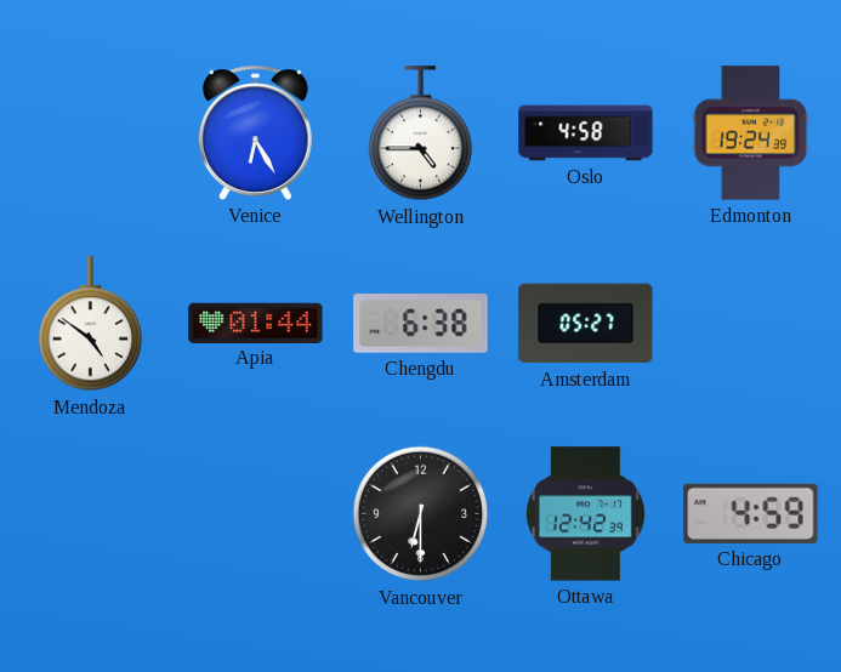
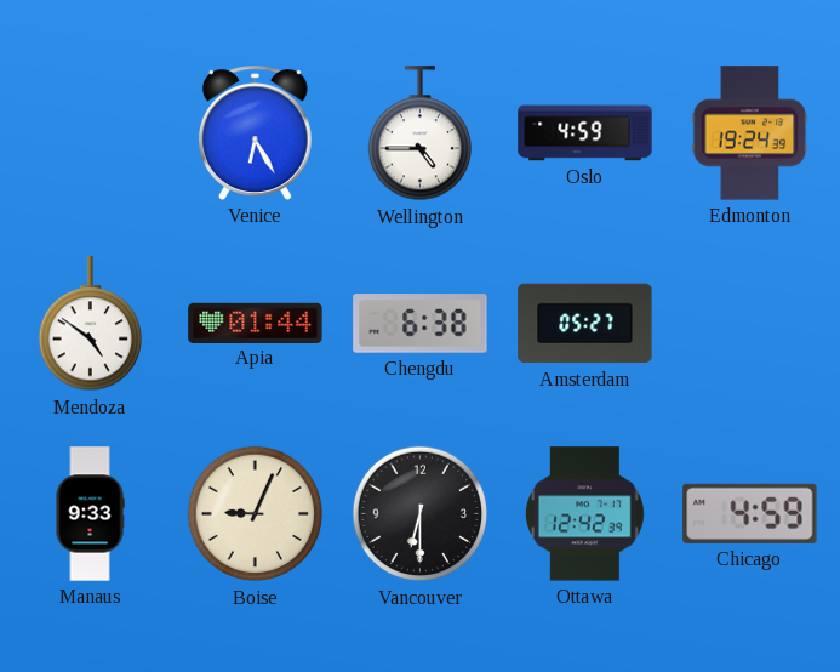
Oslo: 4:58 -> 4:59 (585, 133)
Manaus: none -> 9:33 (90, 514)
Boise: none -> 9:04 (256, 514)
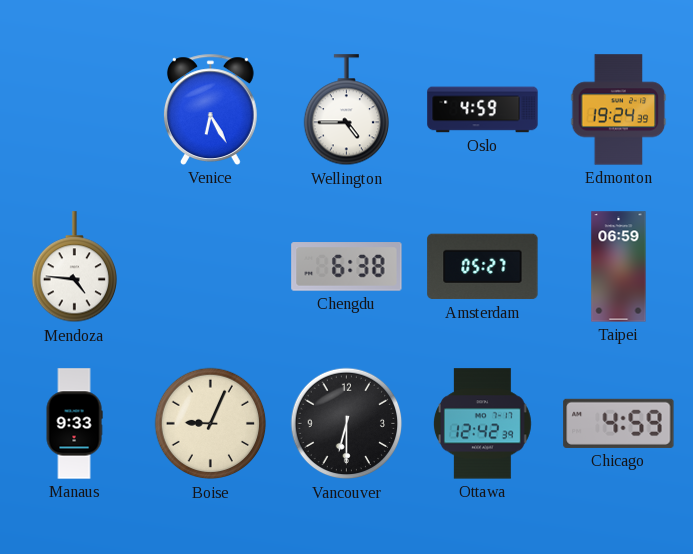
Mendoza: 4:51 -> 4:46 (74, 267)
Apia: 01:44 -> none (256, 323)
Taipei: none -> 06:59 (619, 267)
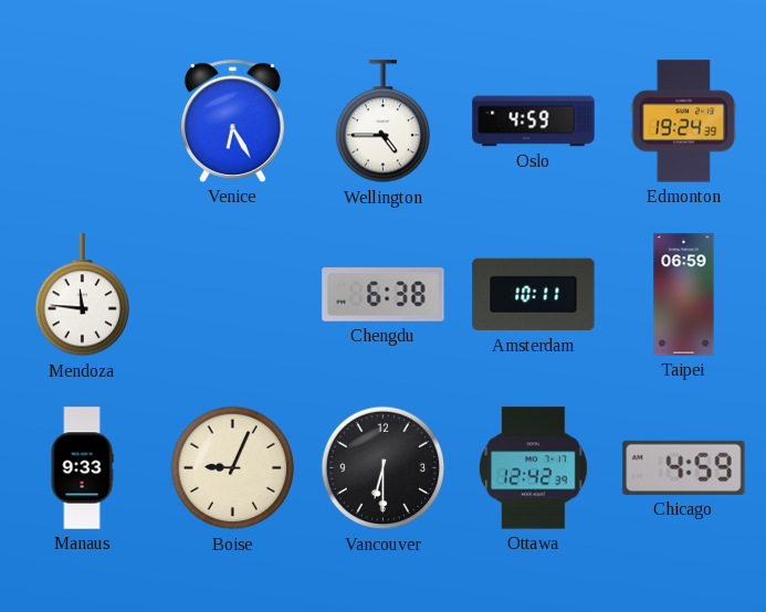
Mendoza: 4:46 -> 11:46 (82, 295)
Amsterdam: 05:27 -> 10:11 (534, 295)
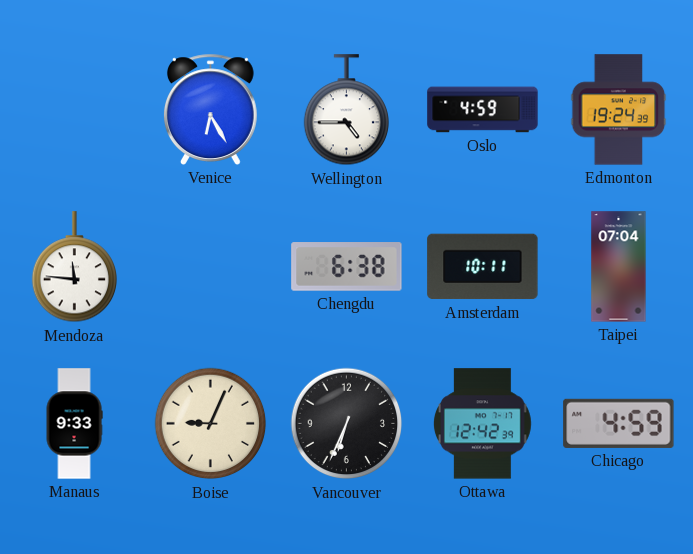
Taipei: 06:59 -> 07:04 (619, 267)
Vancouver: 6:30 -> 6:34 (347, 424)
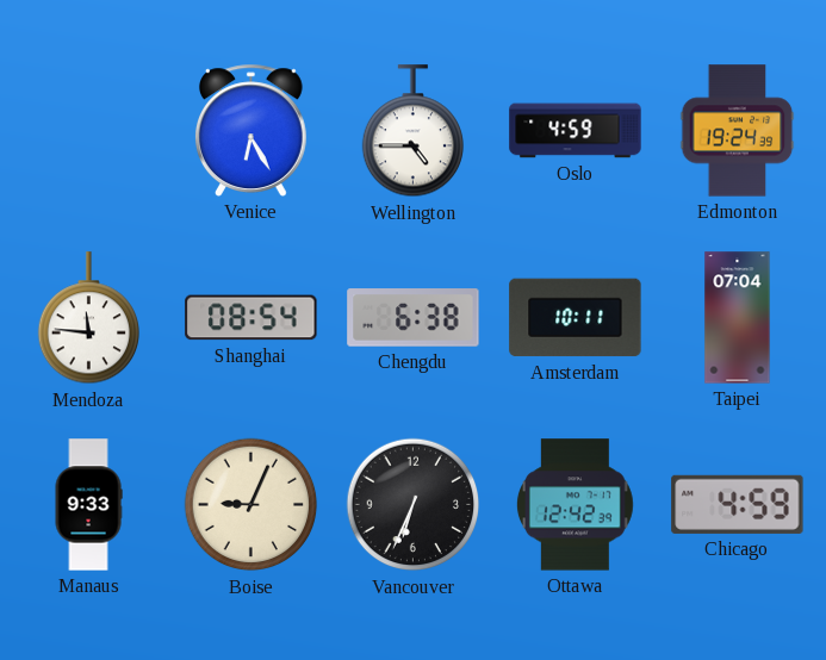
Shanghai: none -> 08:54 (251, 318)
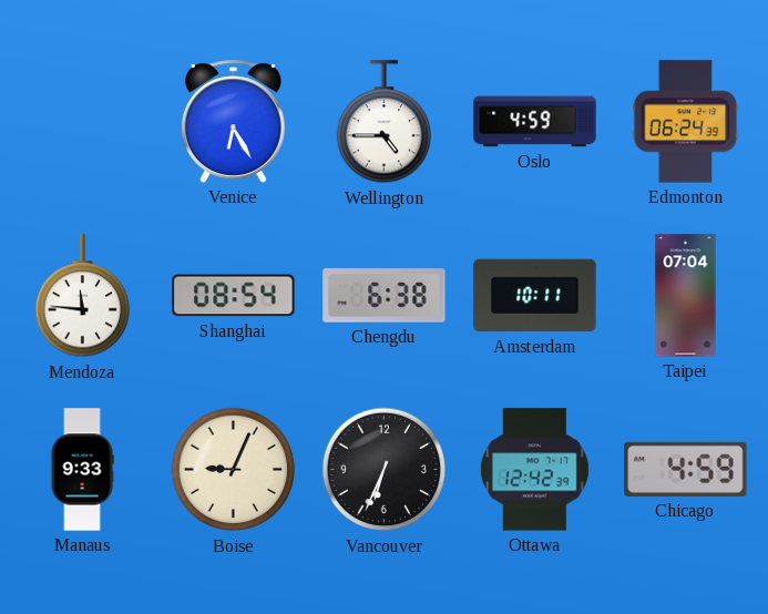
Edmonton: 19:24 -> 06:24 (686, 122)
